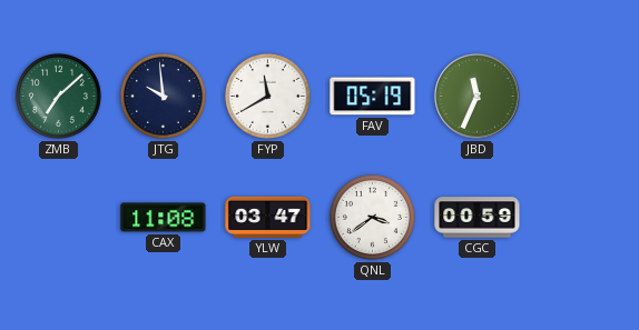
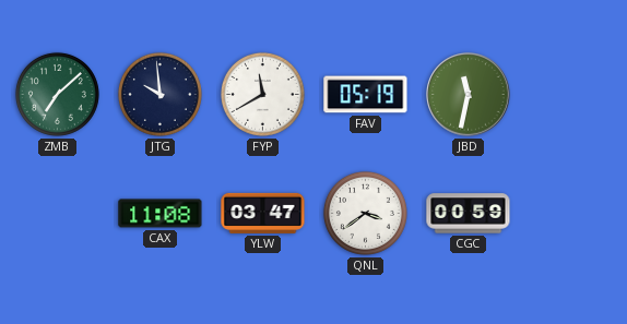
JBD: 11:34 -> 11:32 (469, 95)
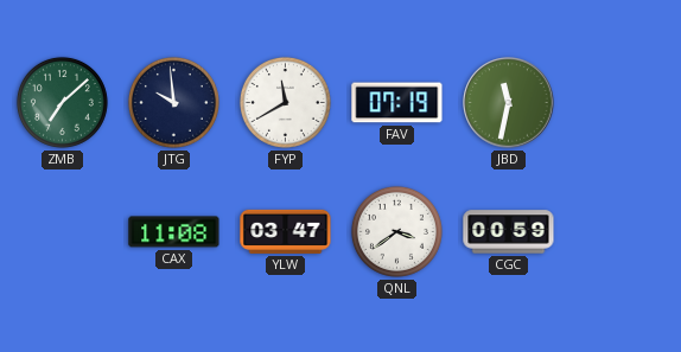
FAV: 05:19 -> 07:19 (397, 103)
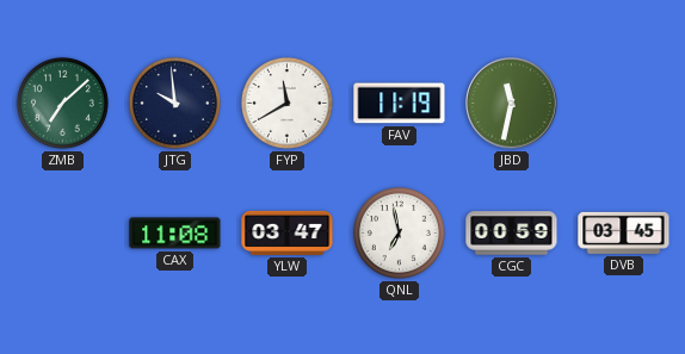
FAV: 07:19 -> 11:19 (400, 104)
QNL: 3:39 -> 6:58 (399, 232)
DVB: none -> 03:45 (624, 232)
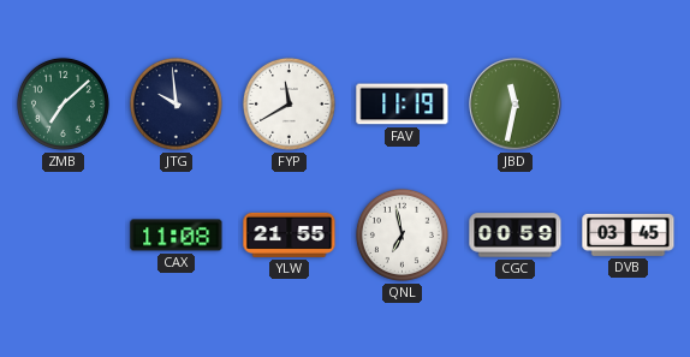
YLW: 03:47 -> 21:55 (290, 234)
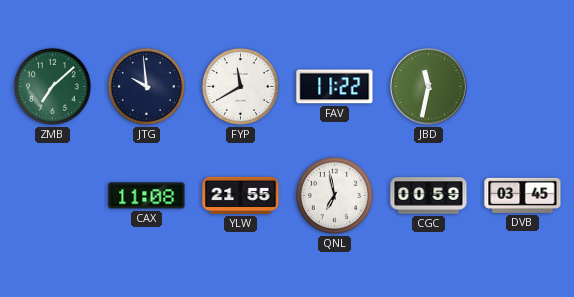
FAV: 11:19 -> 11:22 (335, 87)
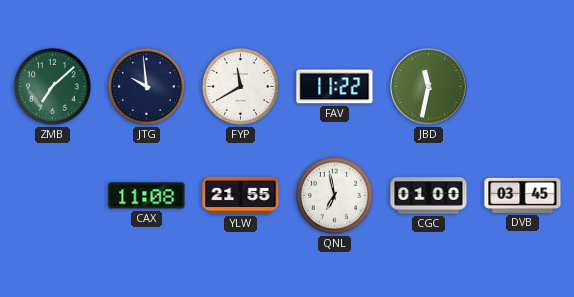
CGC: 00:59 -> 01:00 (429, 196)
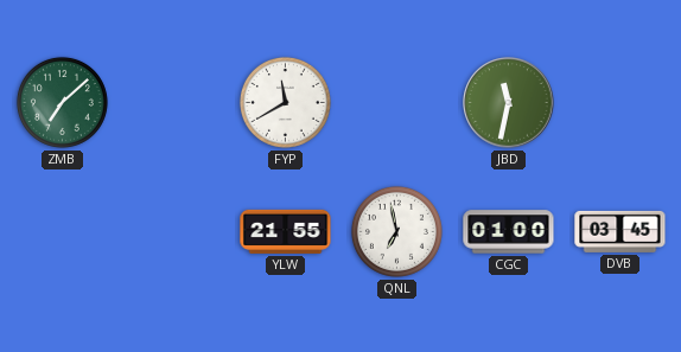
JTG: 9:59 -> none (146, 86)
FAV: 11:22 -> none (335, 87)
CAX: 11:08 -> none (147, 196)
